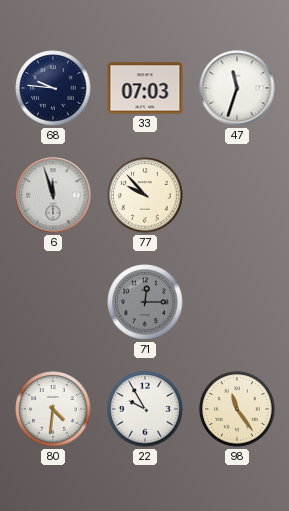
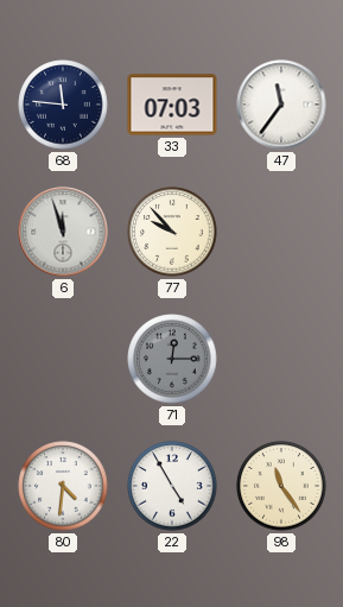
68: 9:46 -> 11:46 (63, 105)
47: 11:33 -> 11:36 (281, 105)
22: 9:55 -> 4:55 (172, 486)
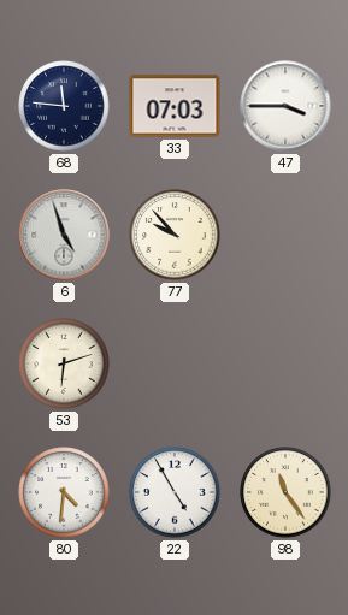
47: 11:36 -> 3:45 (285, 106)
6: 11:57 -> 4:57 (64, 235)
53: none -> 6:12 (64, 363)
71: 12:15 -> none (172, 359)
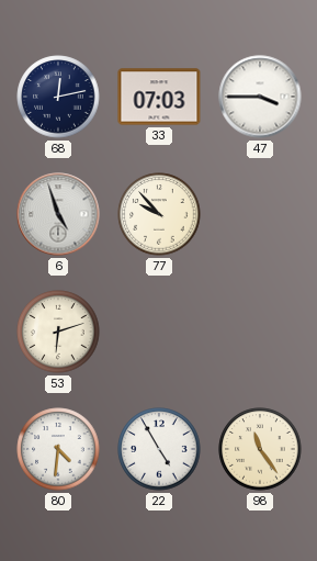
68: 11:46 -> 12:13 (58, 97)
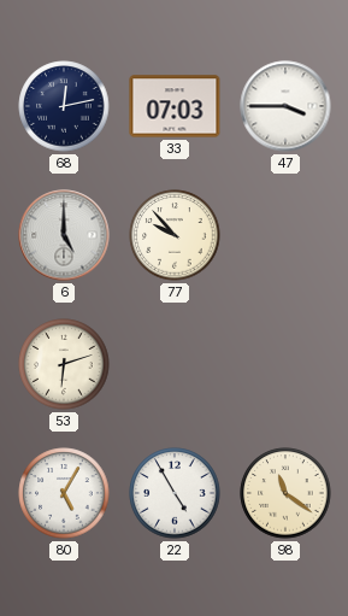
6: 4:57 -> 5:00 (64, 235)
80: 4:31 -> 5:05 (64, 493)
98: 11:24 -> 11:21 (285, 493)
